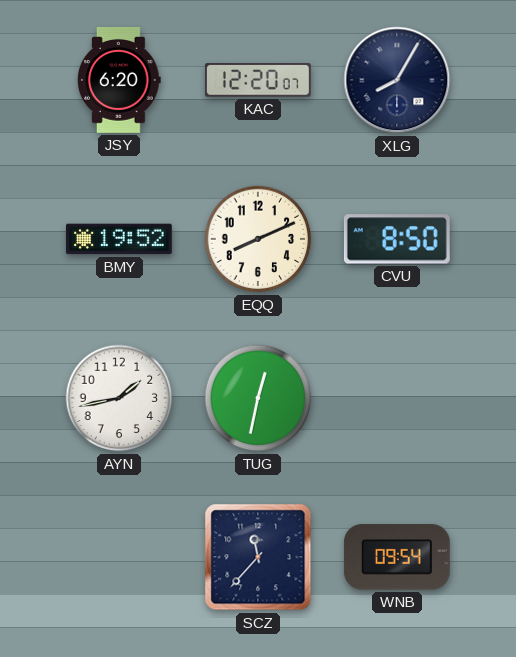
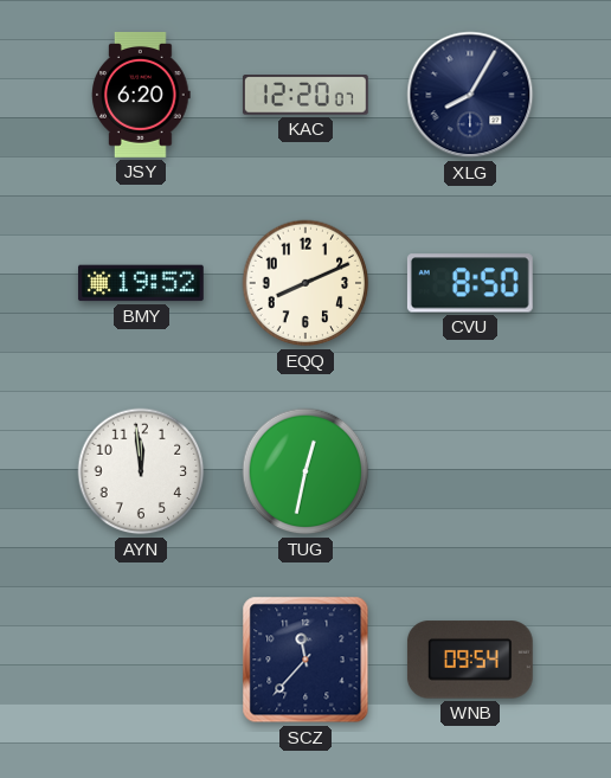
AYN: 1:43 -> 11:59 (141, 471)
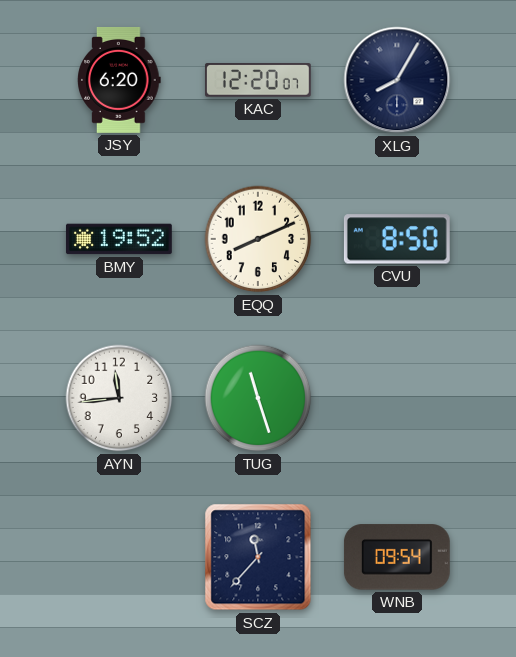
AYN: 11:59 -> 11:44 (119, 398)
TUG: 12:32 -> 11:27 (258, 398)
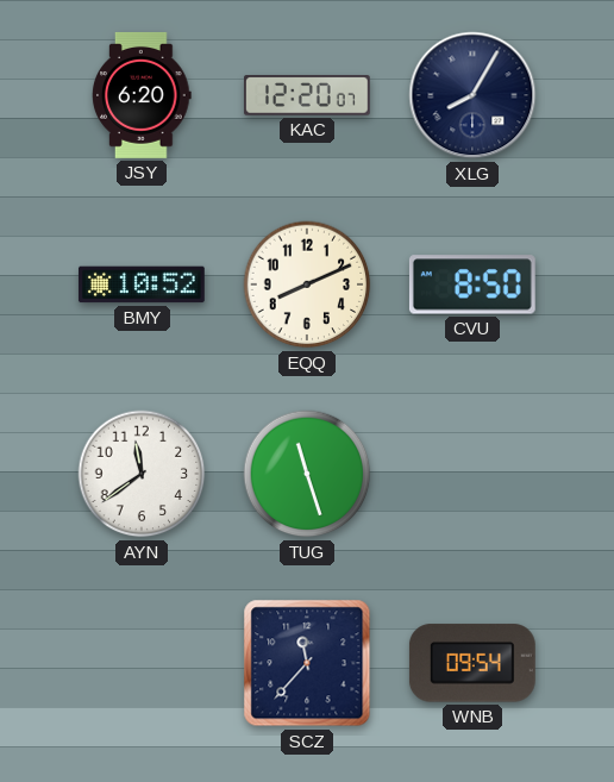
BMY: 19:52 -> 10:52 (142, 284)
AYN: 11:44 -> 11:39 (142, 474)
